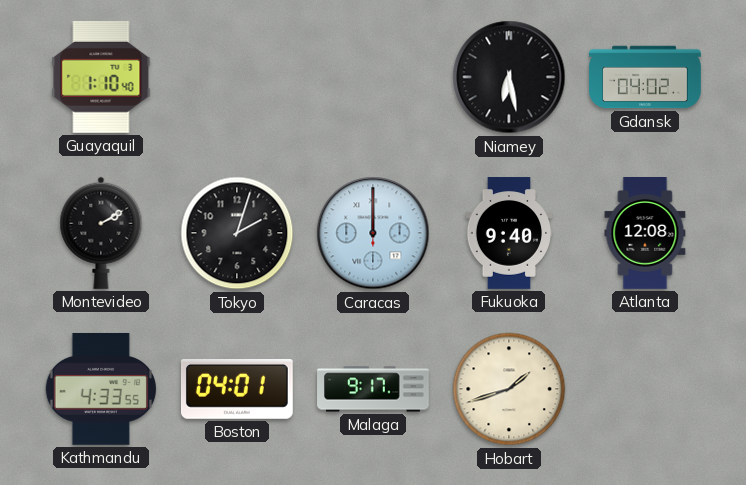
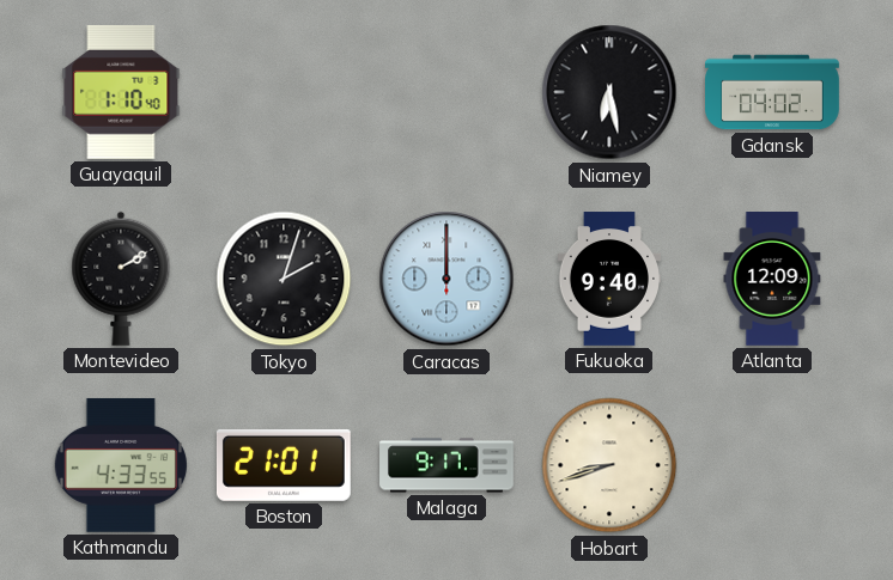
Atlanta: 12:08 -> 12:09 (772, 280)
Boston: 04:01 -> 21:01 (284, 465)
Hobart: 1:42 -> 8:42 (609, 465)
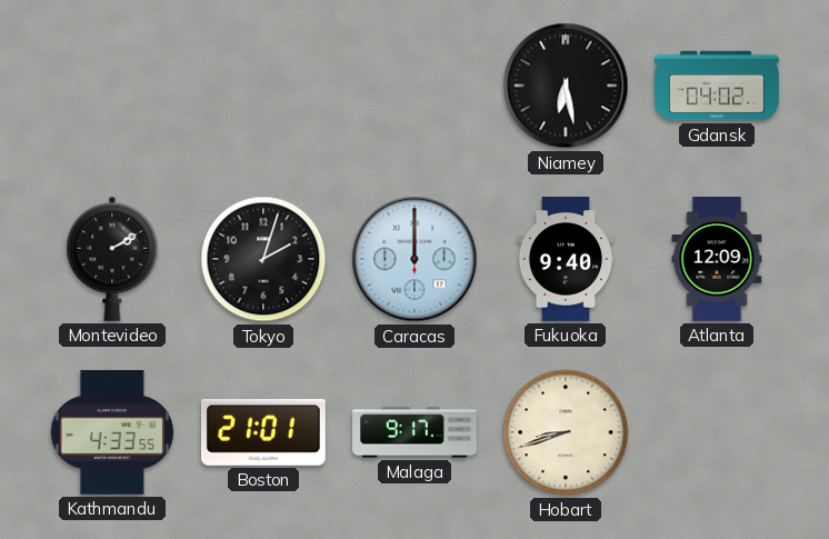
Guayaquil: 1:10 -> none (121, 92)
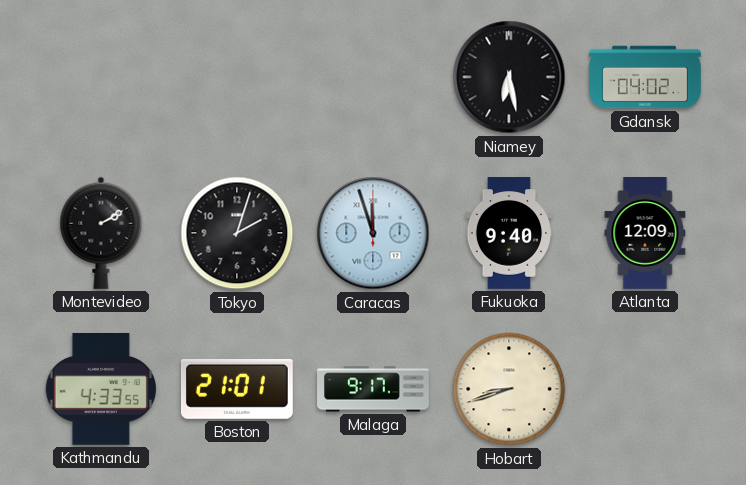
Caracas: 12:00 -> 11:57 (373, 233)
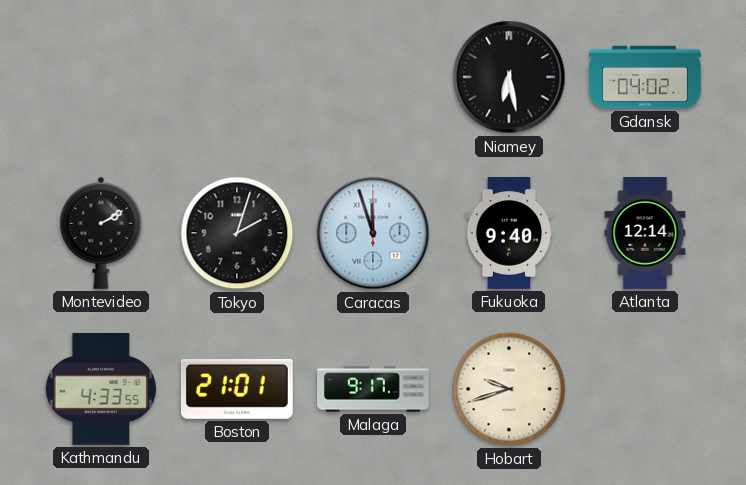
Atlanta: 12:09 -> 12:14 (645, 234)
Hobart: 8:42 -> 9:42 (509, 389)
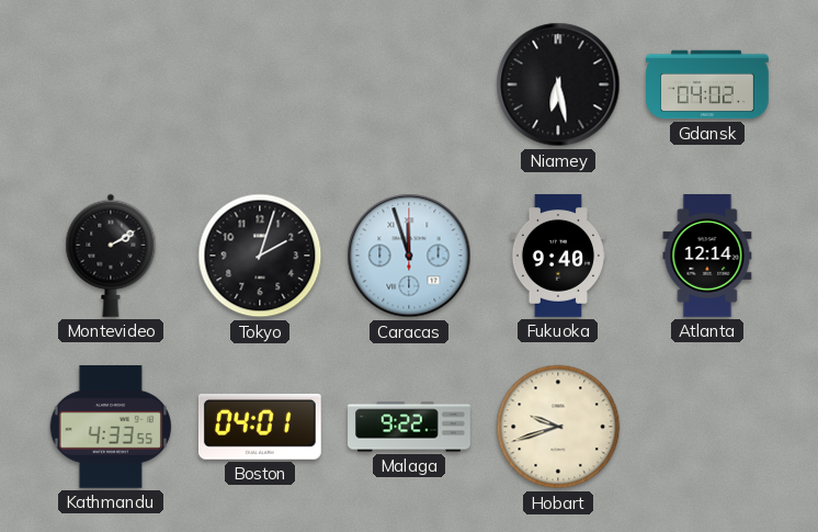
Boston: 21:01 -> 04:01 (260, 427)
Malaga: 9:17 -> 9:22 (409, 427)
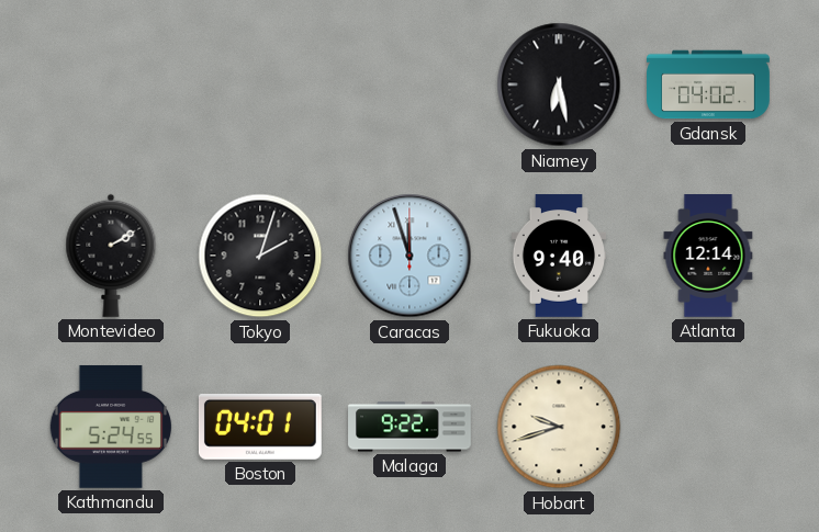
Kathmandu: 4:33 -> 5:24 (111, 427)
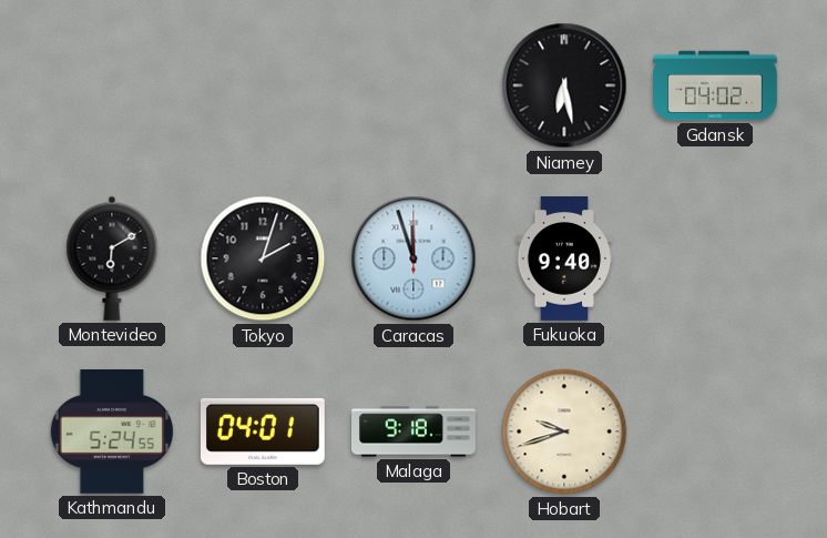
Montevideo: 2:10 -> 6:10 (112, 258)
Atlanta: 12:14 -> none (708, 257)
Malaga: 9:22 -> 9:18 (413, 432)
